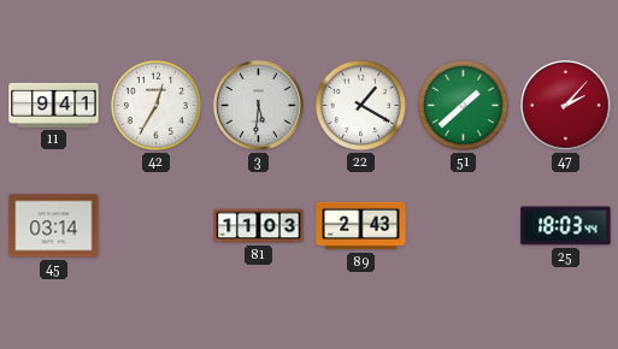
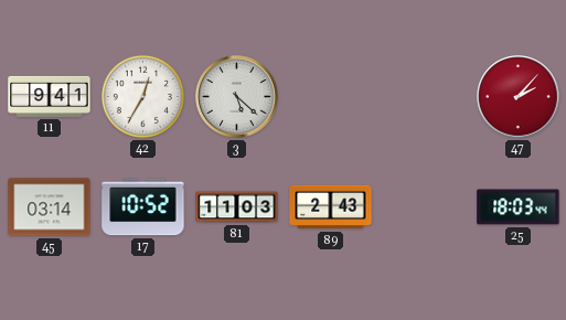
3: 5:31 -> 5:22 (237, 97)
22: 1:20 -> none (360, 105)
51: 1:38 -> none (463, 105)
17: none -> 10:52 (143, 207)
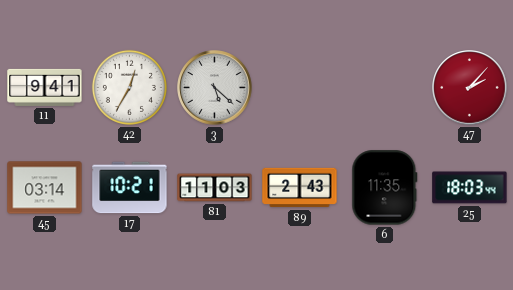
17: 10:52 -> 10:21 (130, 188)
6: none -> 11:35 (385, 188)
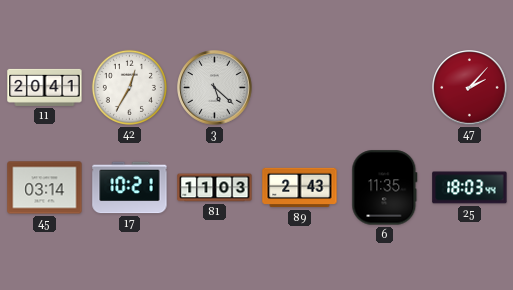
11: 9:41 -> 20:41 (45, 87)
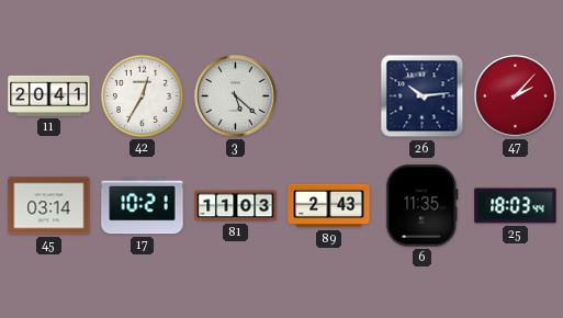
26: none -> 10:14 (423, 96)
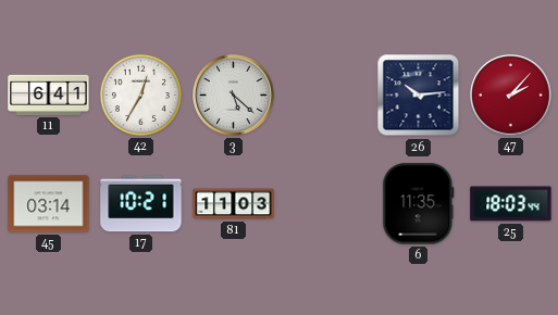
11: 20:41 -> 6:41 (49, 94)
89: 2:43 -> none (329, 206)
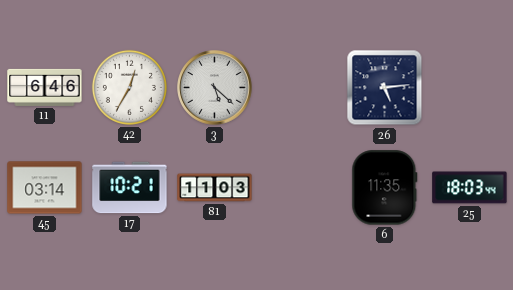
11: 6:41 -> 6:46 (45, 87)
26: 10:14 -> 5:14 (385, 88)
47: 2:07 -> none (511, 96)
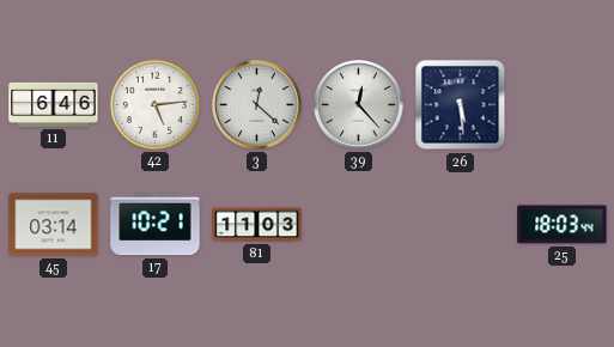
42: 12:35 -> 5:14 (154, 104)
3: 5:22 -> 12:22 (257, 105)
39: none -> 12:23 (359, 105)
26: 5:14 -> 5:29 (461, 105)
6: 11:35 -> none (385, 188)
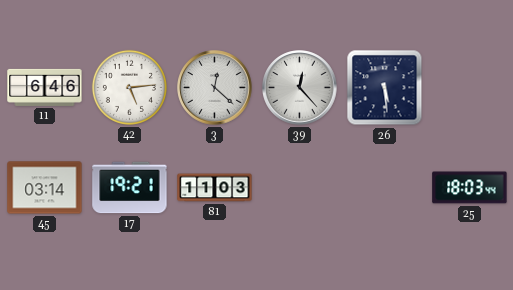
17: 10:21 -> 19:21 (130, 188)
